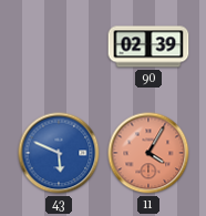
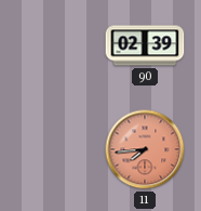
43: 5:49 -> none (59, 153)
11: 4:05 -> 7:44 (145, 149)
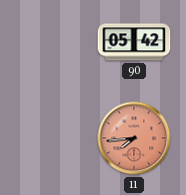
90: 02:39 -> 05:42 (134, 42)
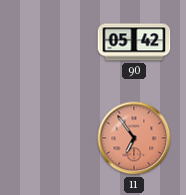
11: 7:44 -> 6:54 (134, 138)
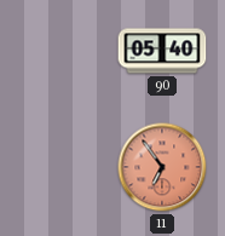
90: 05:42 -> 05:40 (162, 51)
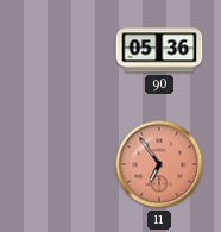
90: 05:40 -> 05:36 (159, 50)
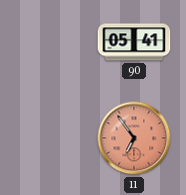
90: 05:36 -> 05:41 (134, 42)
